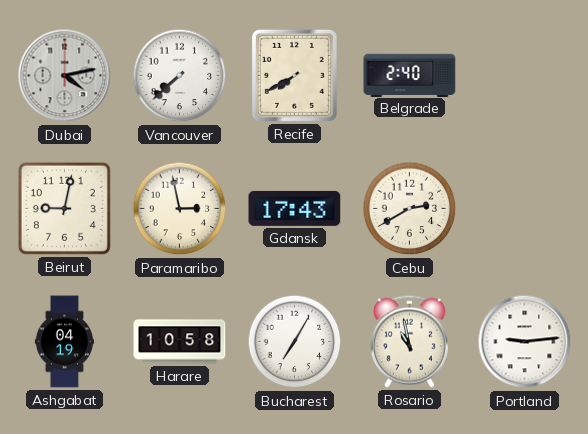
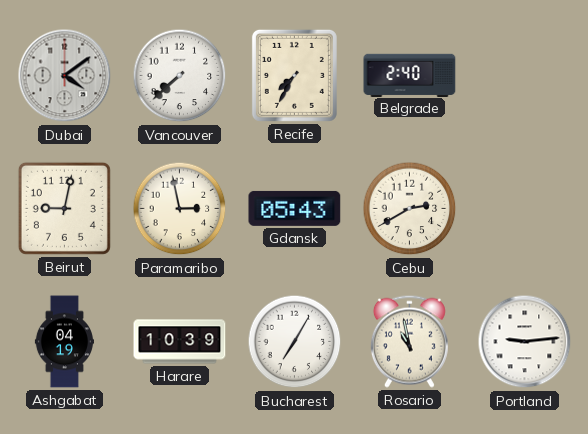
Dubai: 4:13 -> 4:09 (65, 76)
Recife: 7:40 -> 7:35 (294, 75)
Gdansk: 17:43 -> 05:43 (295, 208)
Harare: 10:58 -> 10:39 (180, 342)
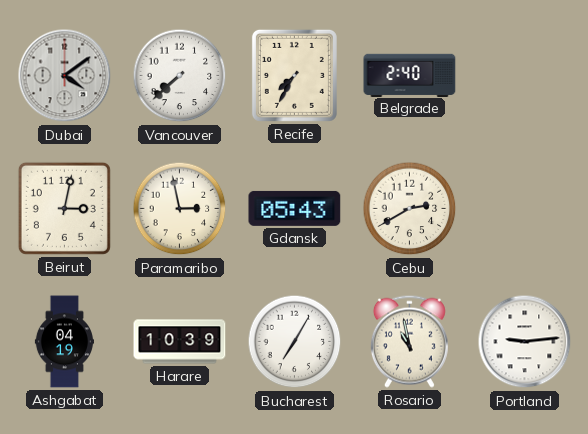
Beirut: 9:02 -> 3:02 (64, 208)
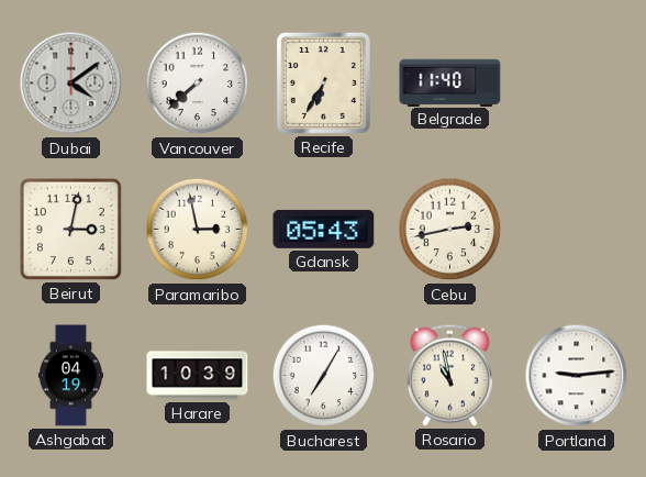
Recife: 7:35 -> 6:35 (323, 82)
Belgrade: 2:40 -> 11:40 (450, 82)
Cebu: 2:40 -> 2:43 (450, 230)
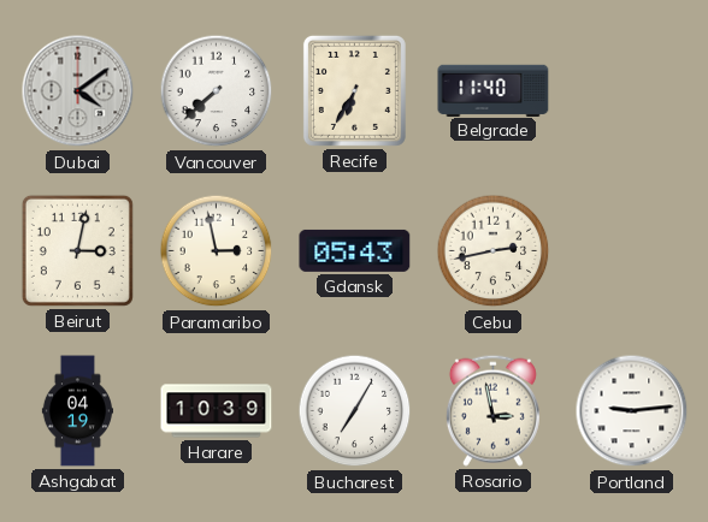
Rosario: 10:58 -> 2:58 (492, 410)
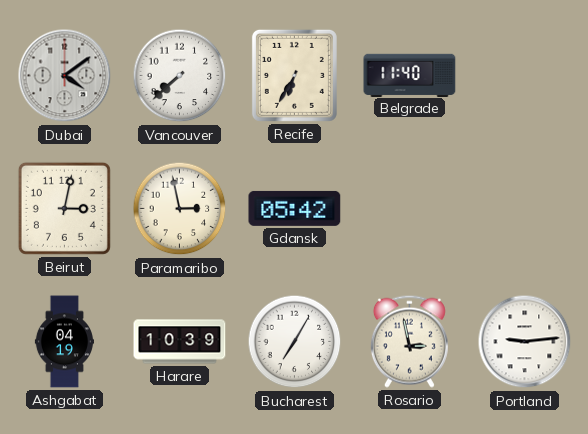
Gdansk: 05:43 -> 05:42 (295, 208)
Cebu: 2:43 -> none (494, 251)
